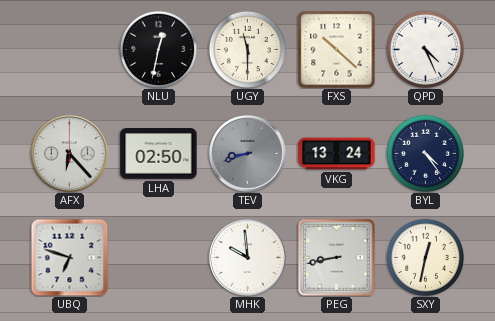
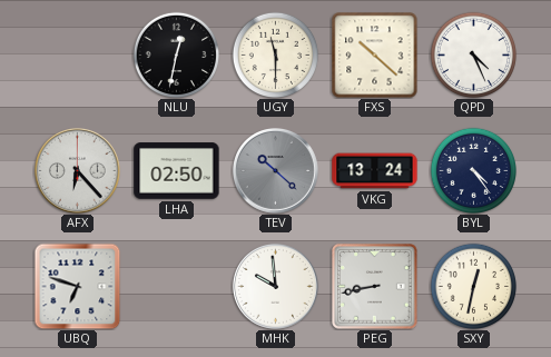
TEV: 8:42 -> 10:22 (275, 170)
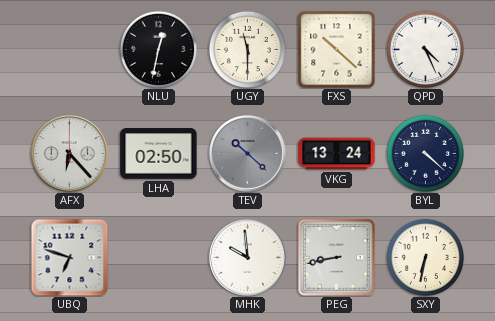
BYL: 4:24 -> 4:22 (425, 153)
SXY: 12:32 -> 6:32 (425, 257)
